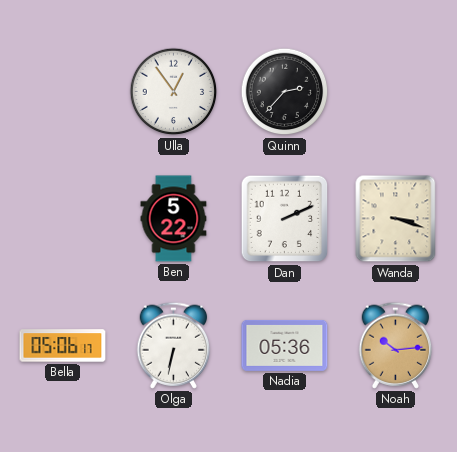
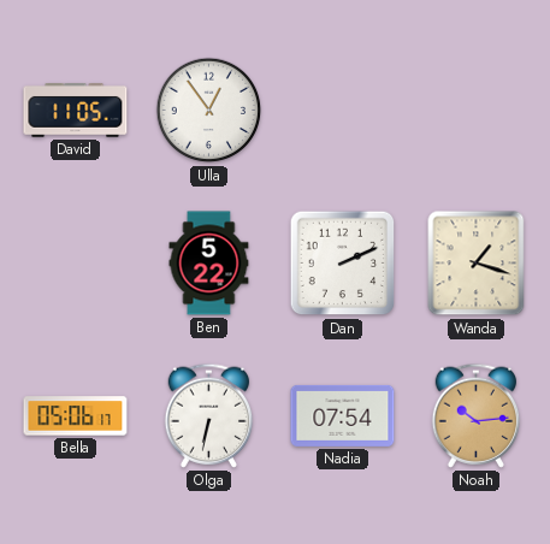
David: none -> 11:05 (76, 111)
Quinn: 2:37 -> none (285, 92)
Wanda: 3:18 -> 1:18 (477, 264)
Nadia: 05:36 -> 07:54 (343, 415)
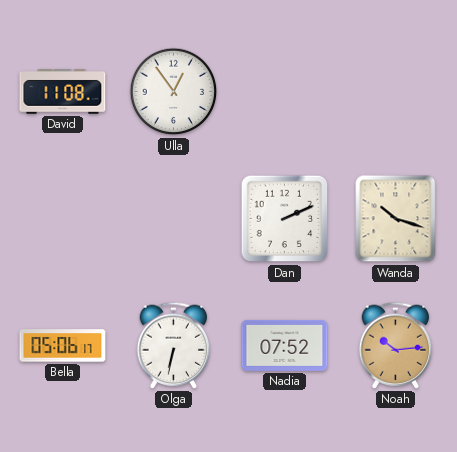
David: 11:05 -> 11:08 (63, 92)
Ben: 5:22 -> none (209, 264)
Wanda: 1:18 -> 10:18 (396, 219)
Nadia: 07:54 -> 07:52 (285, 345)
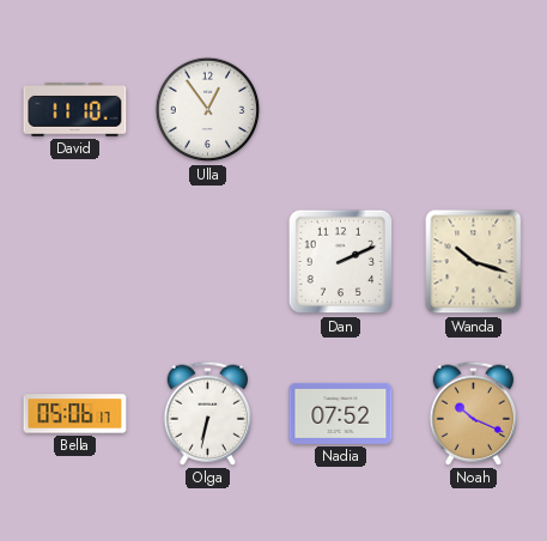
David: 11:08 -> 11:10 (75, 110)
Noah: 10:14 -> 10:19 (474, 413)
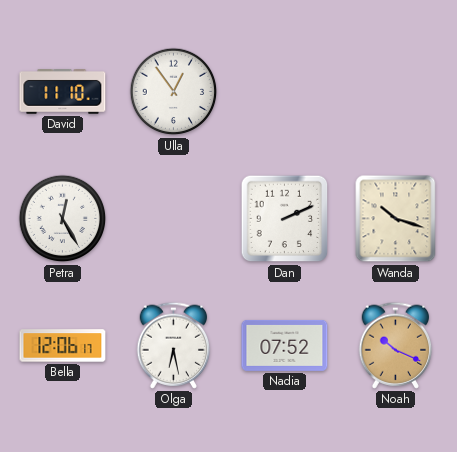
Petra: none -> 12:25 (63, 219)
Bella: 05:06 -> 12:06 (63, 346)
Olga: 6:32 -> 6:28 (174, 345)
